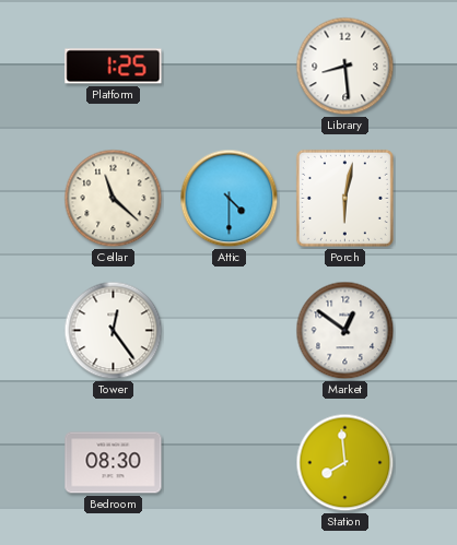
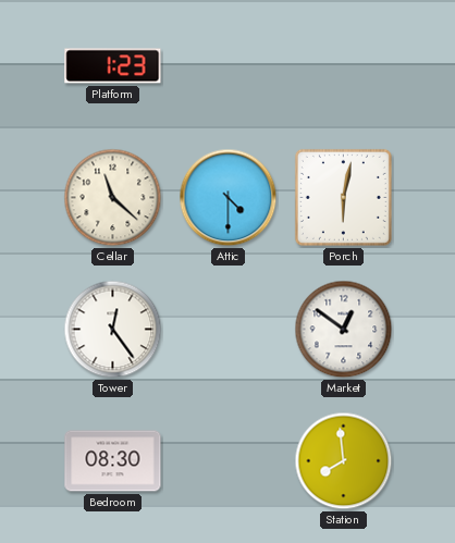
Platform: 1:25 -> 1:23 (113, 66)
Library: 8:29 -> none (345, 67)
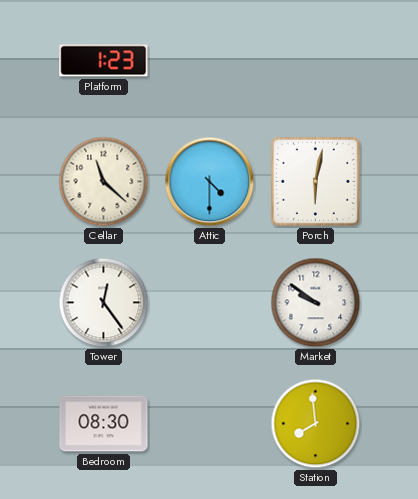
Market: 12:51 -> 9:51 (316, 303)
